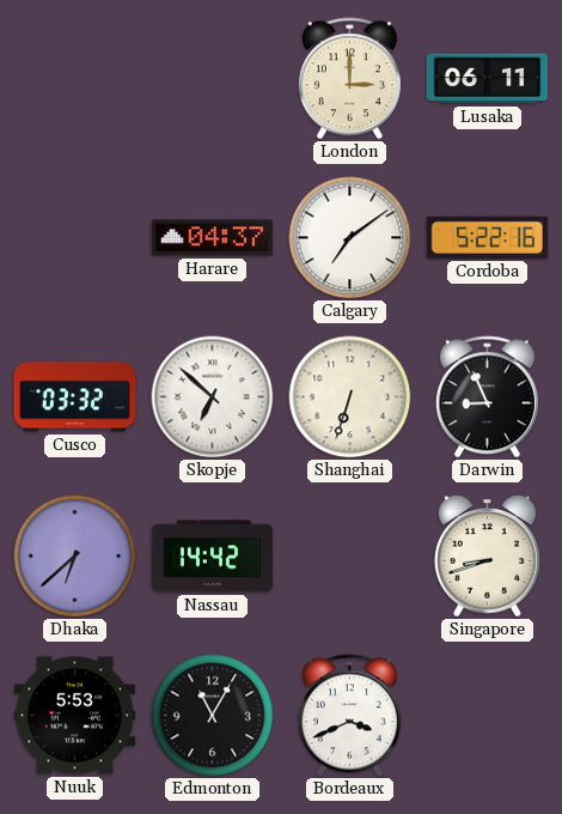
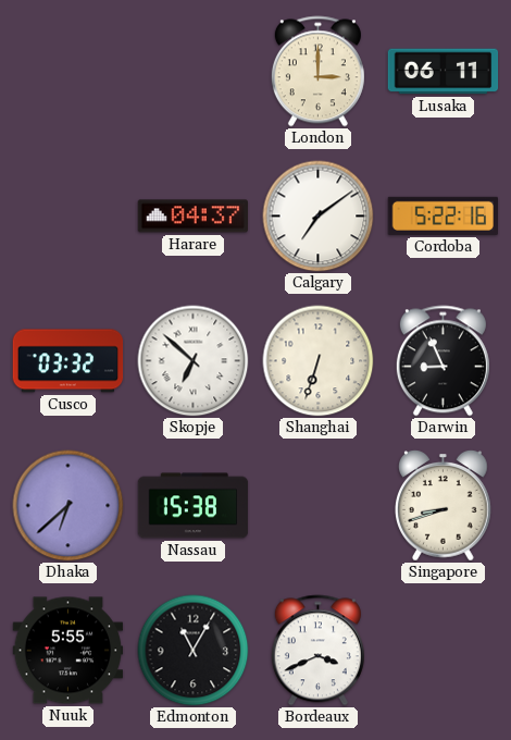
Nassau: 14:42 -> 15:38 (194, 506)
Nuuk: 5:53 -> 5:55 (68, 651)
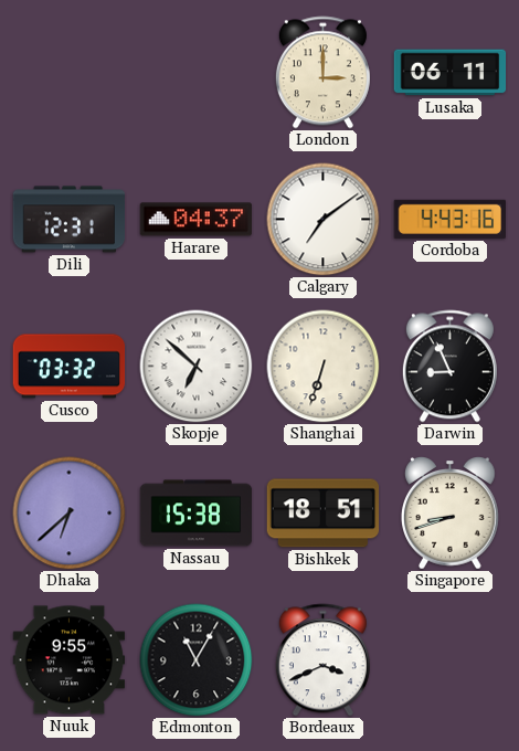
Dili: none -> 12:31 (70, 220)
Cordoba: 5:22 -> 4:43 (449, 219)
Bishkek: none -> 18:51 (324, 514)
Nuuk: 5:55 -> 9:55 (70, 660)
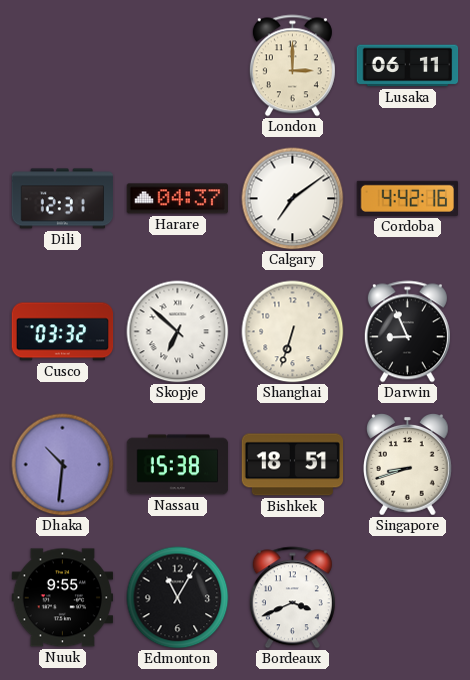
Cordoba: 4:43 -> 4:42 (407, 198)
Dhaka: 6:38 -> 10:31 (63, 465)
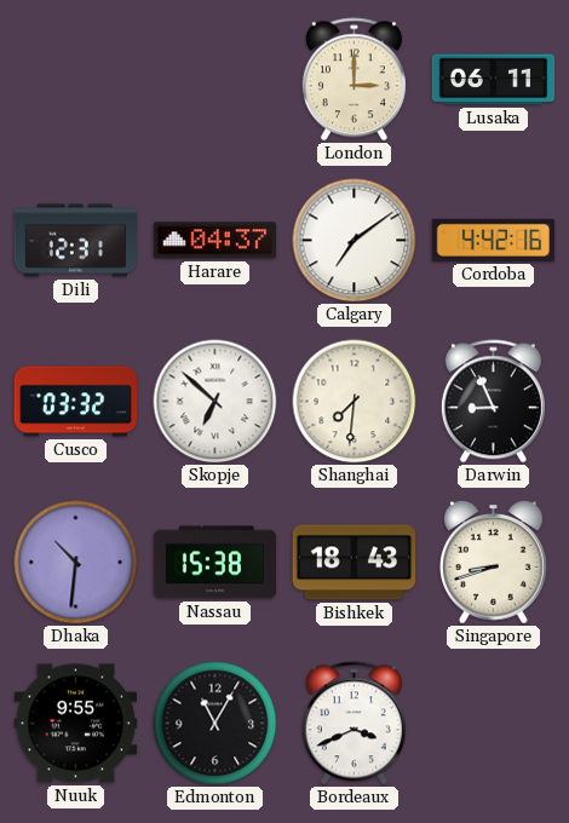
Shanghai: 6:33 -> 7:31 (355, 402)
Bishkek: 18:51 -> 18:43 (355, 563)
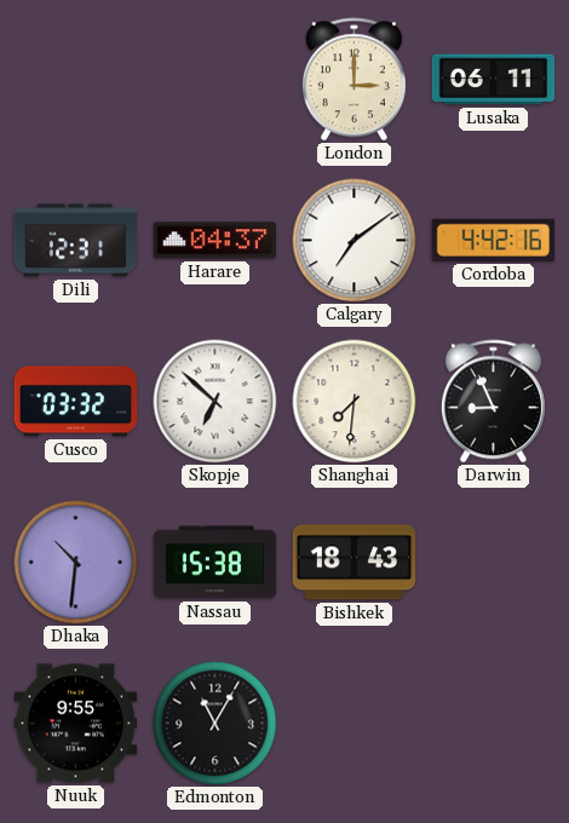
Singapore: 8:42 -> none (494, 563)
Bordeaux: 3:41 -> none (354, 724)
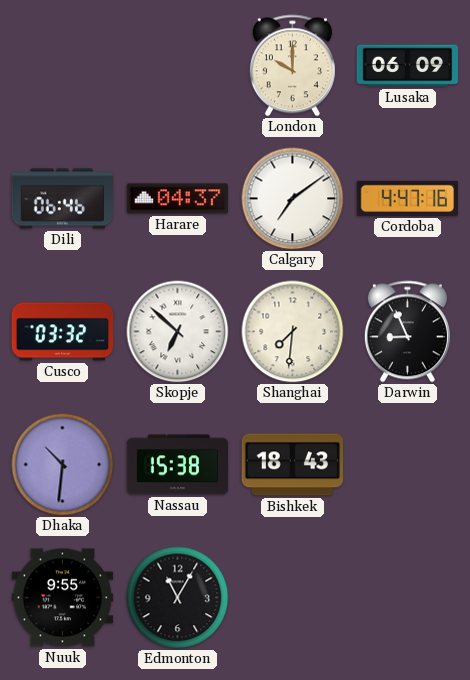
London: 3:00 -> 10:00 (292, 66)
Lusaka: 06:11 -> 06:09 (408, 66)
Dili: 12:31 -> 06:46 (63, 199)
Cordoba: 4:42 -> 4:47 (407, 198)
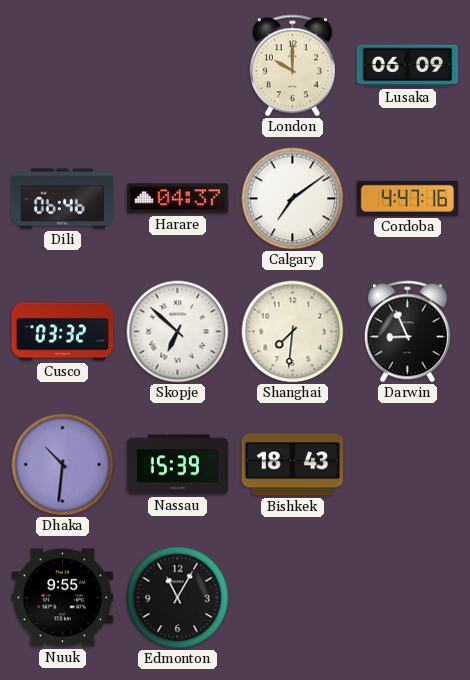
Nassau: 15:38 -> 15:39 (178, 465)
